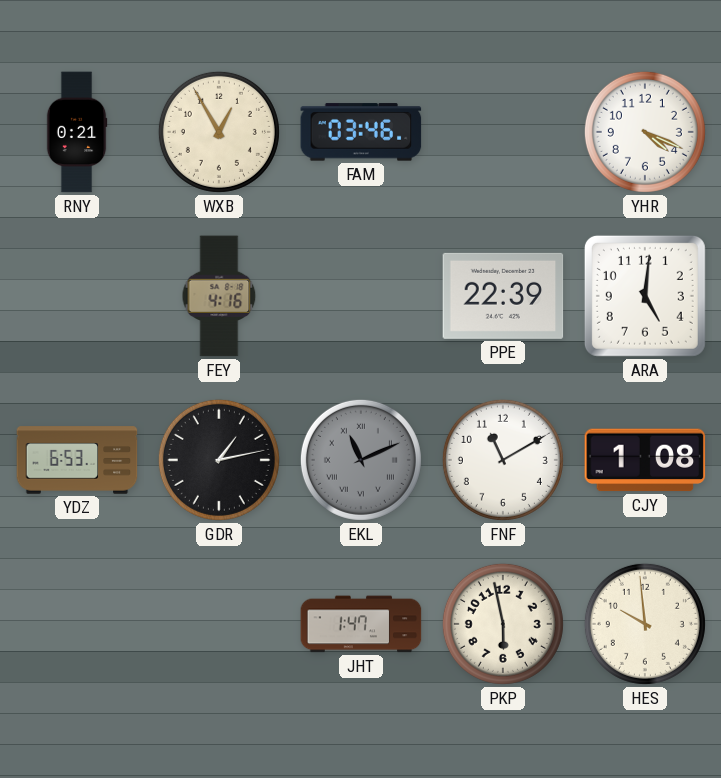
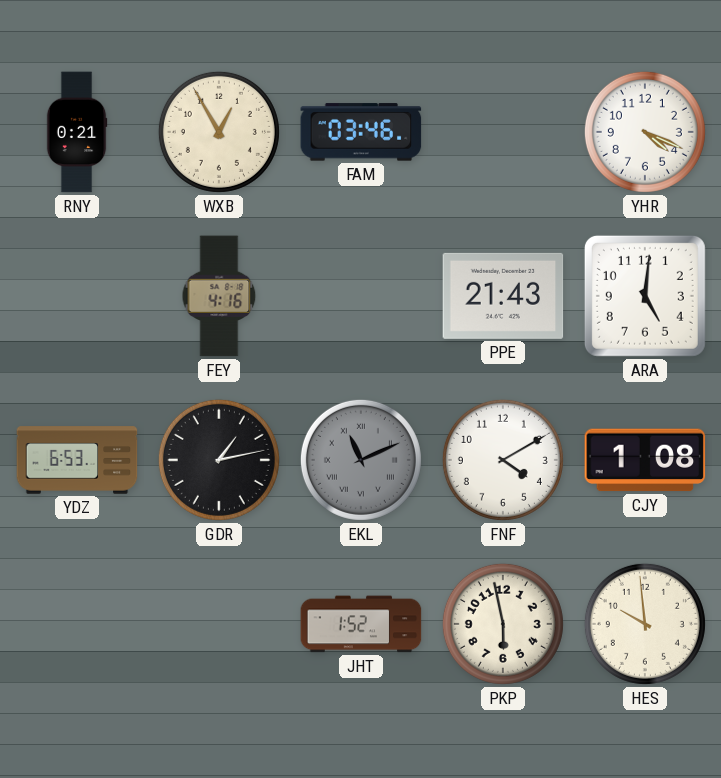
PPE: 22:39 -> 21:43 (503, 296)
FNF: 11:10 -> 4:10 (503, 460)
JHT: 1:47 -> 1:52 (361, 624)
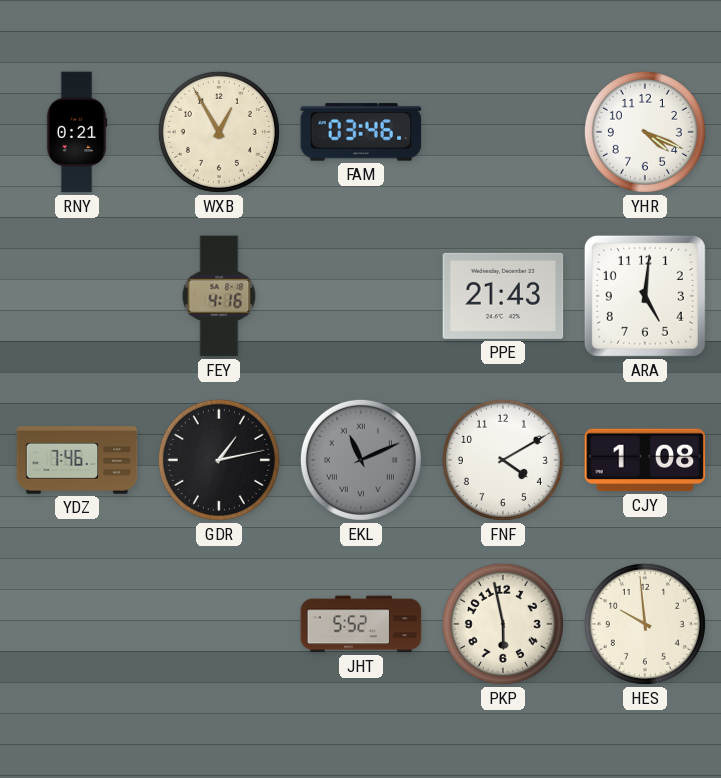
YDZ: 6:53 -> 7:46 (77, 460)
JHT: 1:52 -> 5:52 (361, 624)
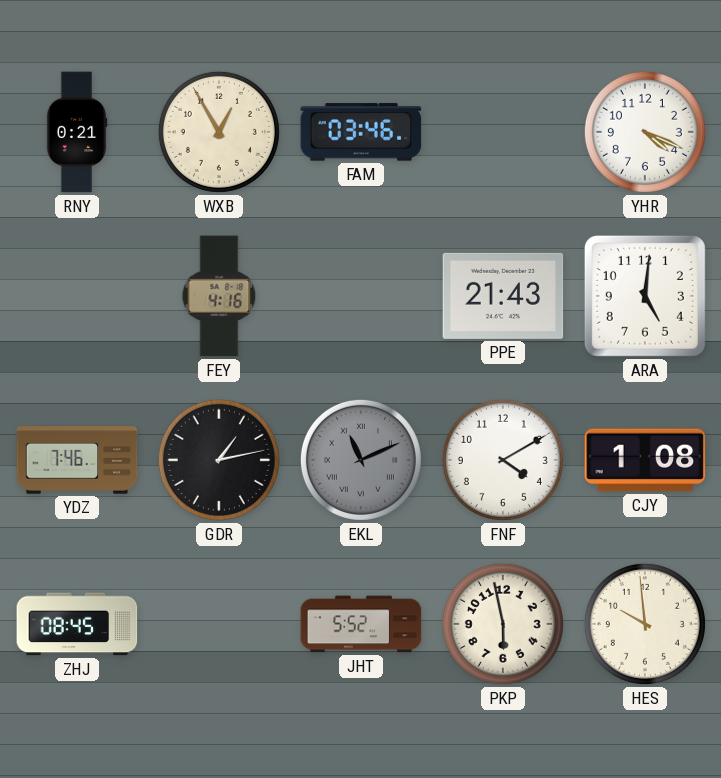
ZHJ: none -> 08:45 (77, 624)
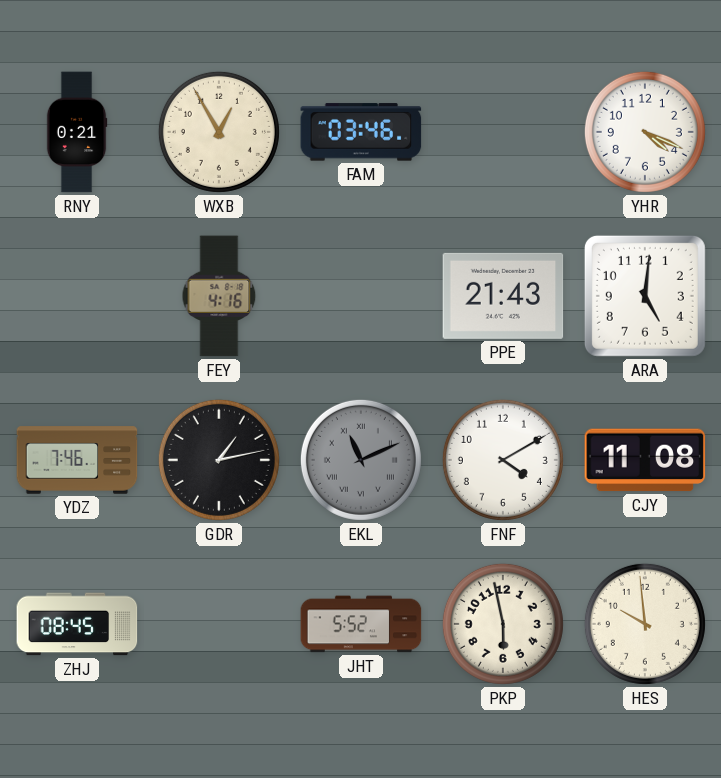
CJY: 1:08 -> 11:08 (645, 460)
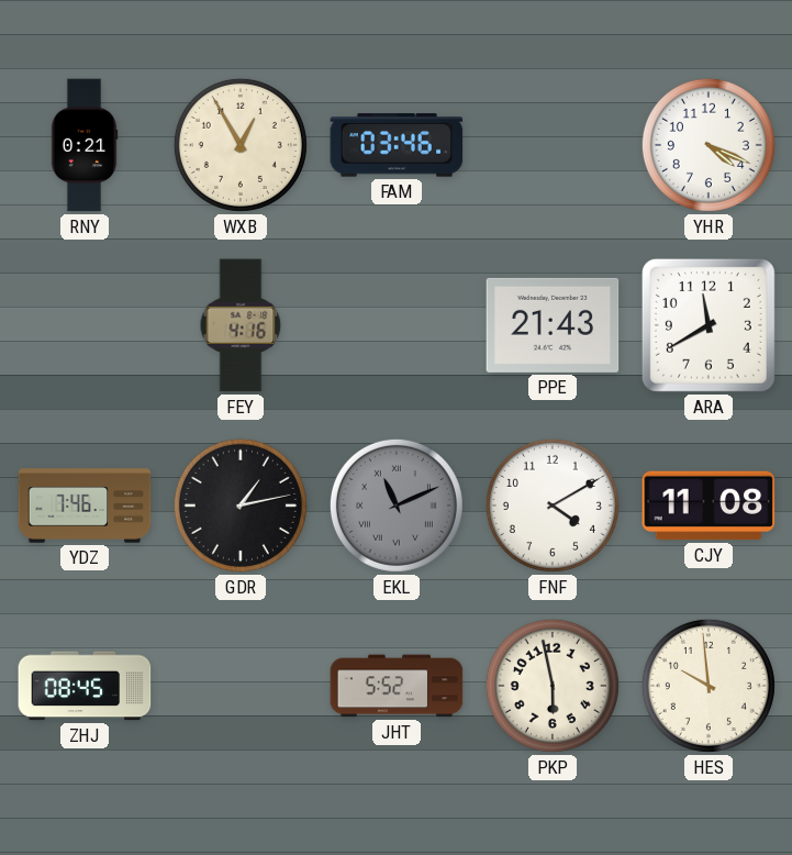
ARA: 5:01 -> 11:40 (709, 325)
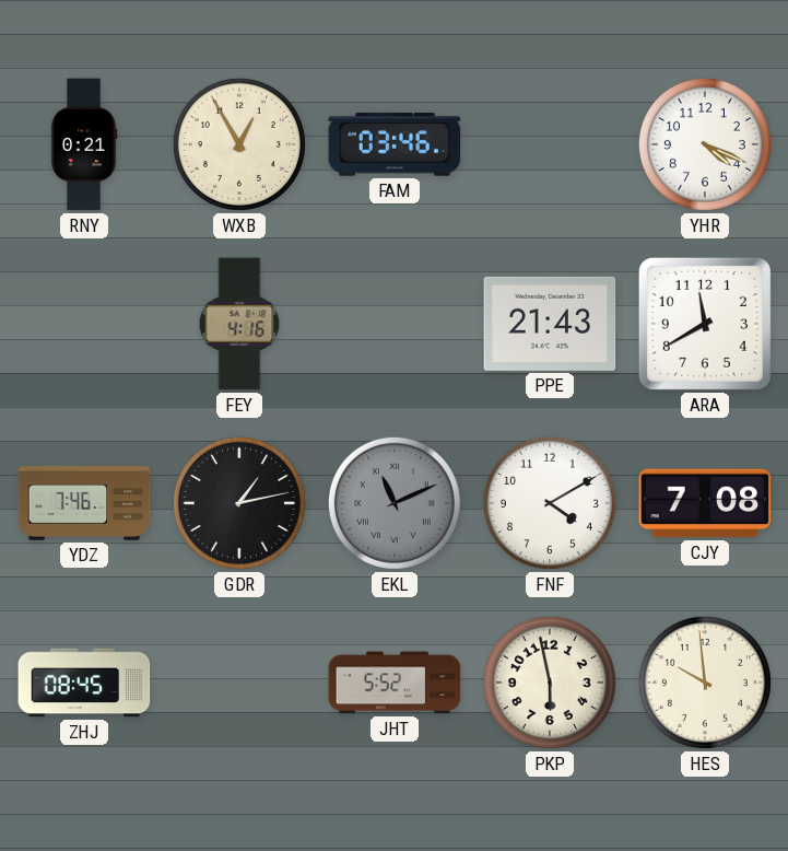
CJY: 11:08 -> 7:08 (705, 503)
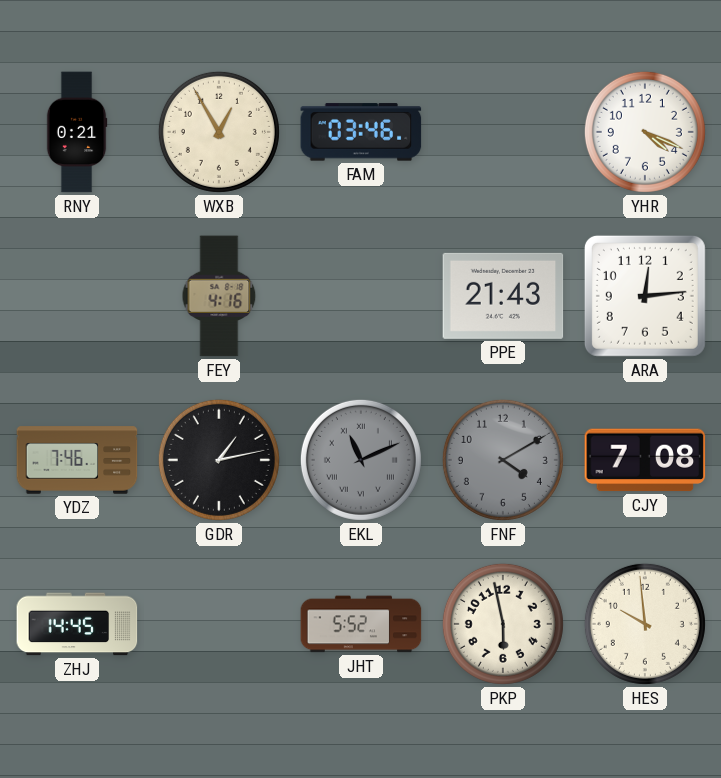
ARA: 11:40 -> 12:14 (645, 296)
FNF dial: white -> grey (503, 460)
ZHJ: 08:45 -> 14:45 (77, 624)
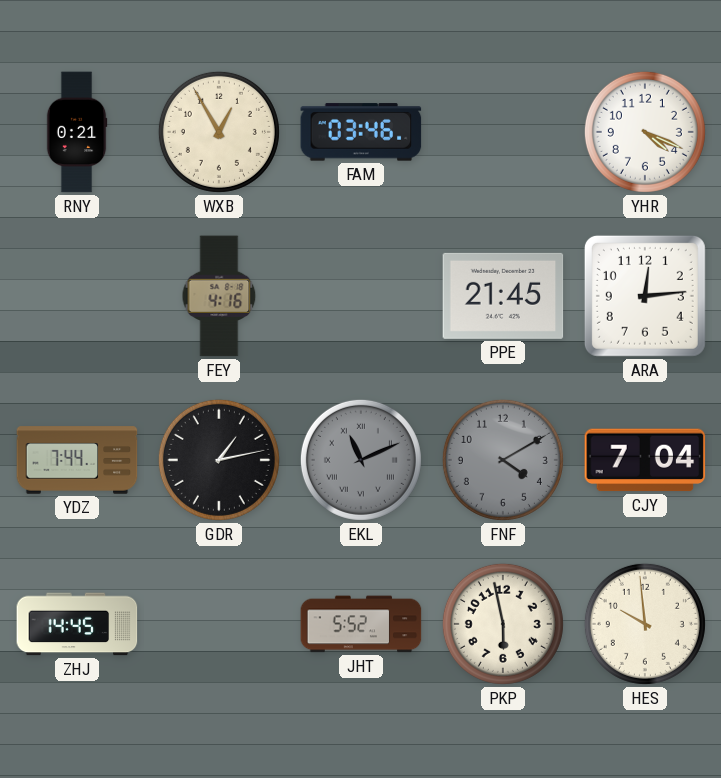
PPE: 21:43 -> 21:45 (503, 296)
YDZ: 7:46 -> 7:44 (77, 460)
CJY: 7:08 -> 7:04 (645, 460)
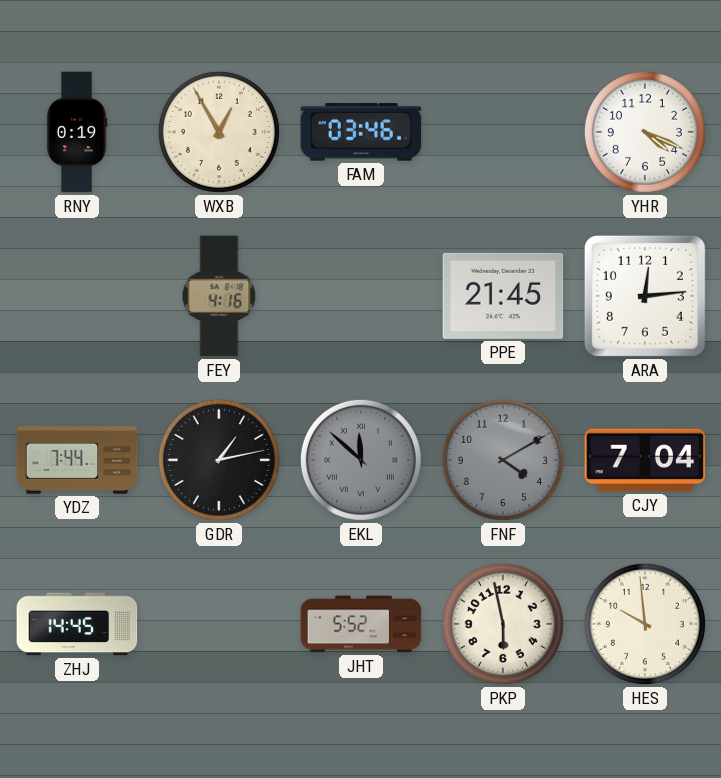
RNY: 0:21 -> 0:19 (77, 132)
EKL: 11:11 -> 11:52 (361, 460)
